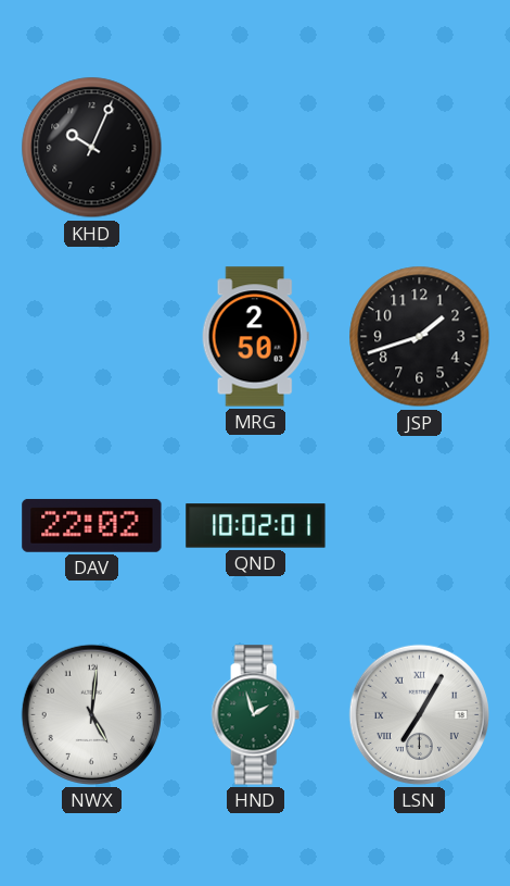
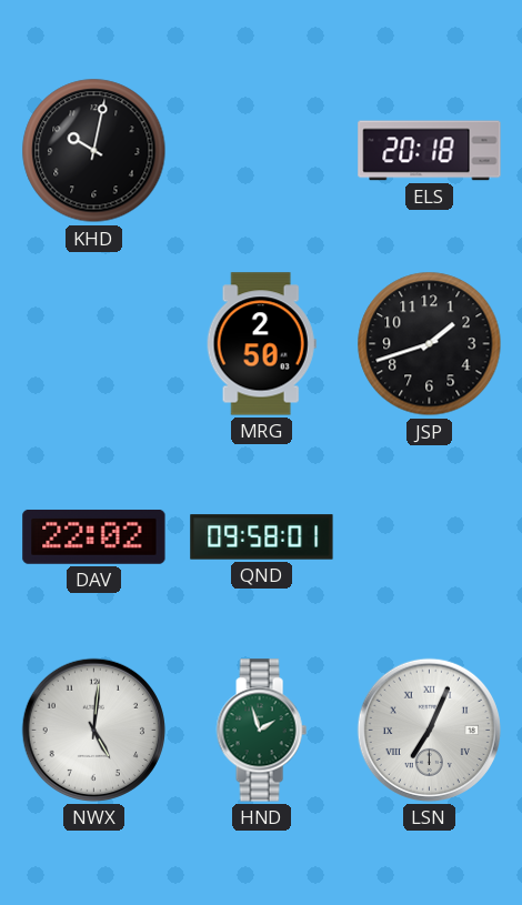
KHD: 10:04 -> 10:02 (94, 151)
ELS: none -> 20:18 (430, 151)
QND: 10:02 -> 09:58 (262, 537)
LSN: 7:05 -> 7:04 (429, 730)
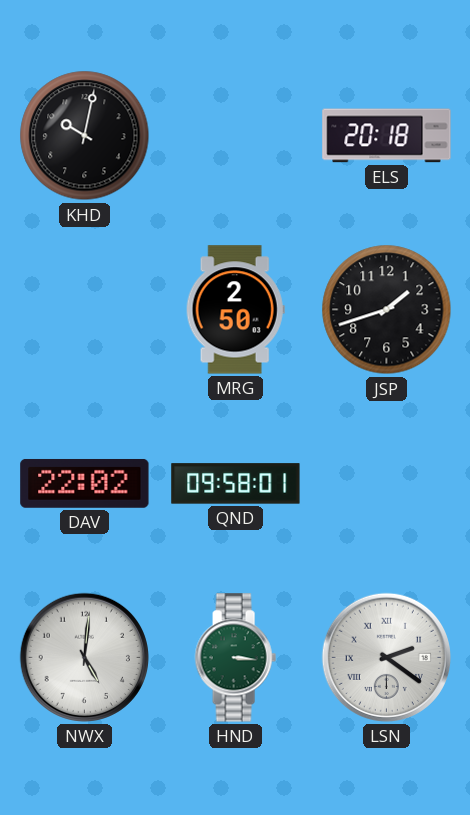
HND: 1:57 -> 3:16 (235, 658)
LSN: 7:04 -> 2:21 (386, 657)
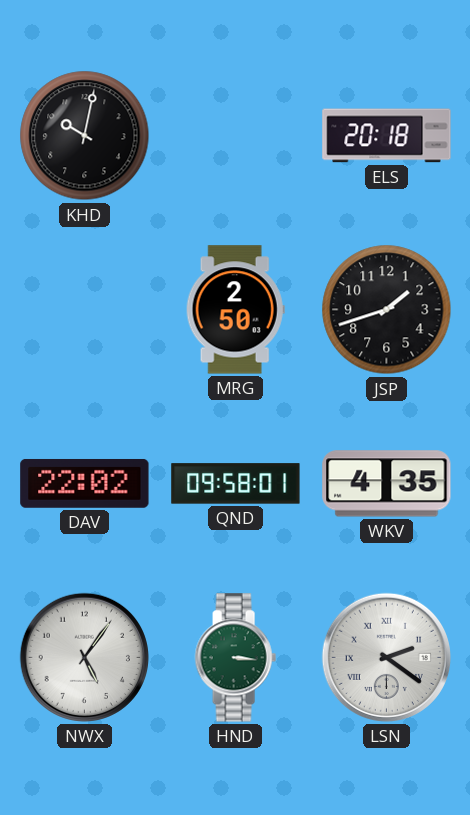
WKV: none -> 4:35 (387, 484)
NWX: 5:01 -> 5:06 (84, 657)
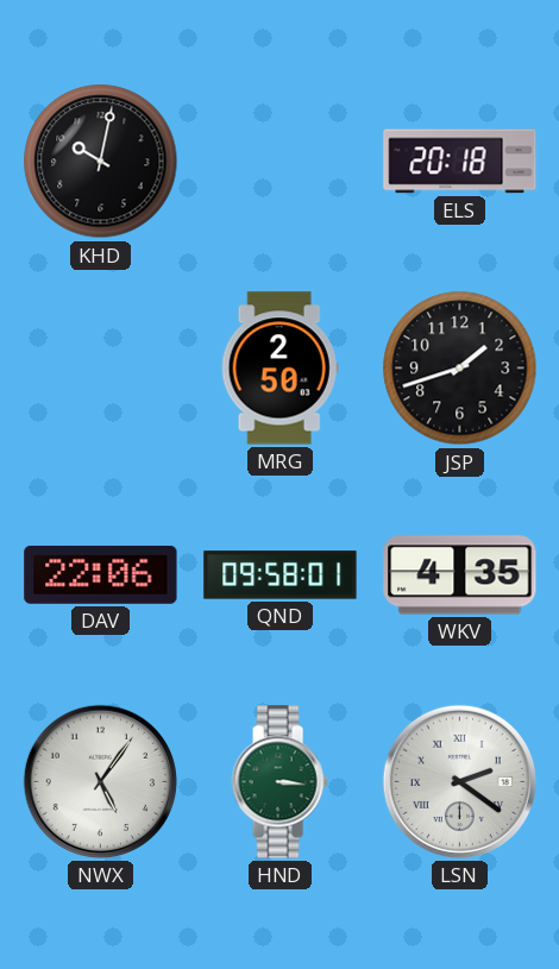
DAV: 22:02 -> 22:06 (101, 574)
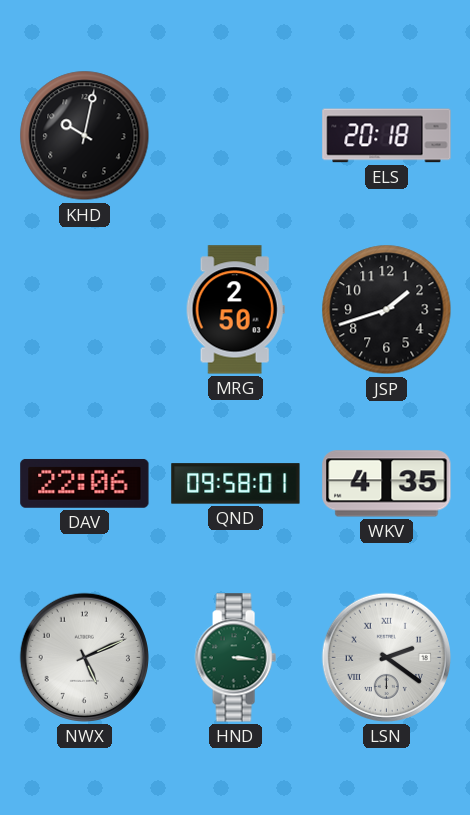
NWX: 5:06 -> 5:11 (84, 657)
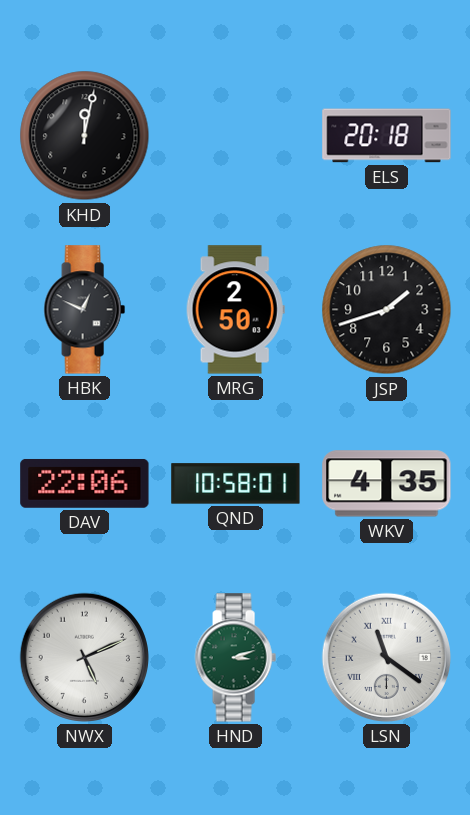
KHD: 10:02 -> 12:02 (85, 136)
HBK: none -> 12:49 (84, 310)
QND: 09:58 -> 10:58 (236, 484)
HND: 3:16 -> 3:12 (235, 658)
LSN: 2:21 -> 11:21 (386, 657)
